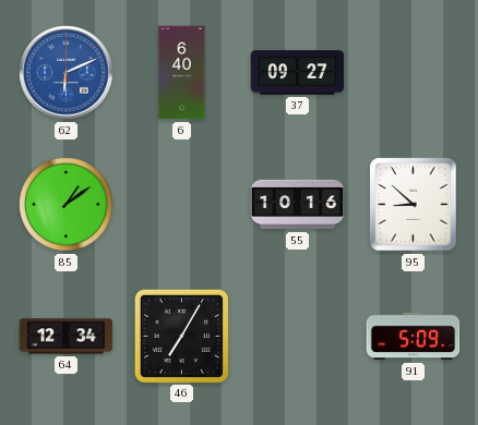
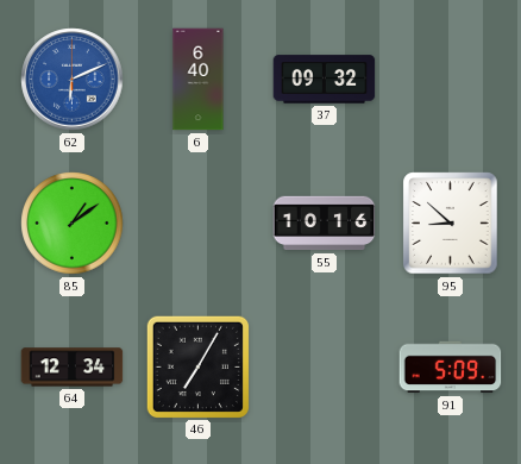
37: 09:27 -> 09:32 (325, 80)
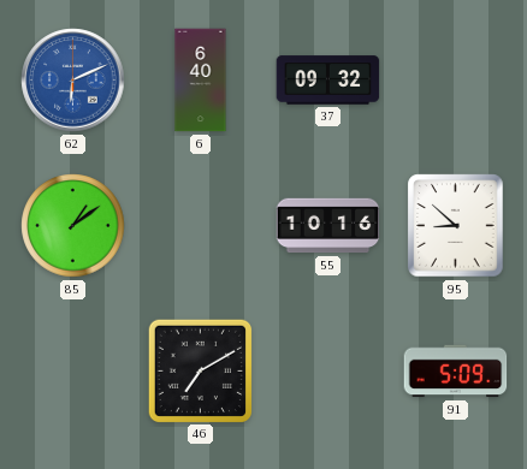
64: 12:34 -> none (73, 368)
46: 7:05 -> 7:10 (200, 370)
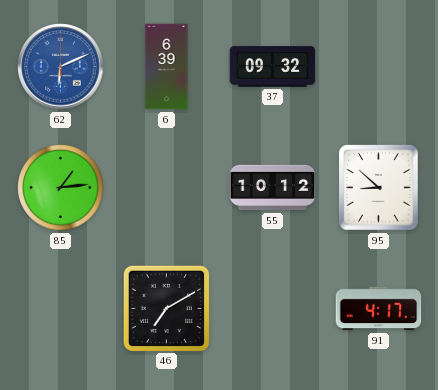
6: 6:40 -> 6:39 (167, 67)
85: 1:09 -> 1:14 (61, 188)
55: 10:16 -> 10:12 (273, 188)
91: 5:09 -> 4:17 (379, 309)
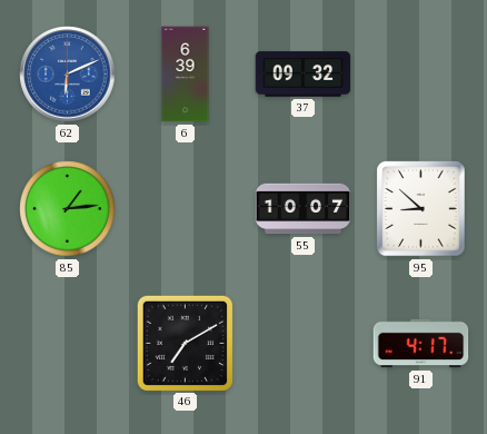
55: 10:12 -> 10:07 (304, 209)
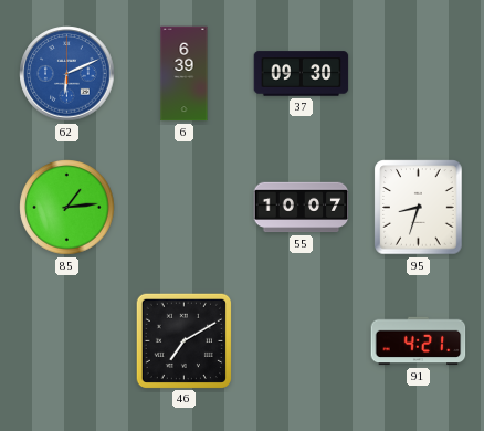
37: 09:32 -> 09:30 (302, 74)
95: 8:52 -> 8:33 (419, 208)
91: 4:17 -> 4:21 (419, 341)
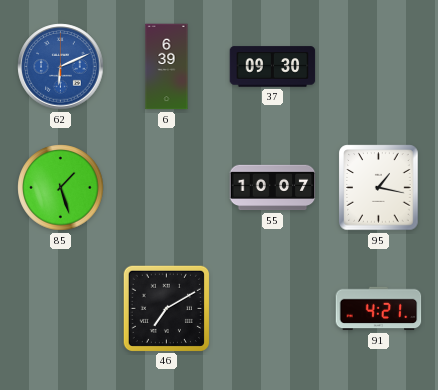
85: 1:14 -> 1:27 (61, 188)
95: 8:33 -> 1:17 (379, 188)
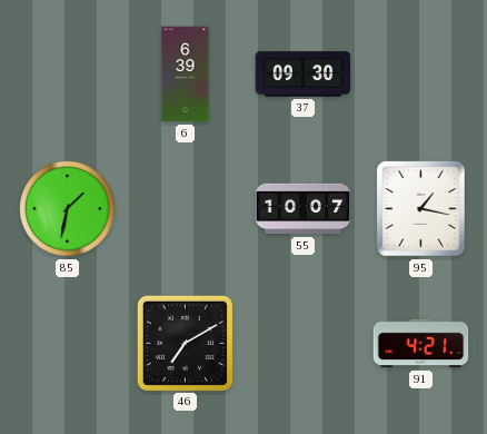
62: 6:11 -> none (61, 67)
85: 1:27 -> 1:32 (68, 209)
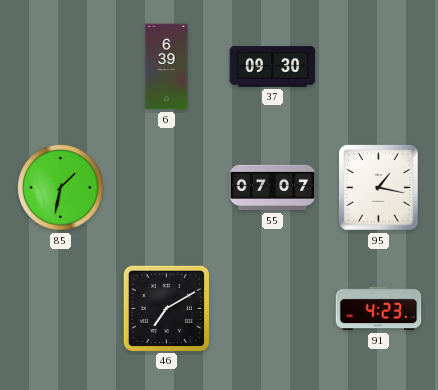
55: 10:07 -> 07:07 (273, 188)
91: 4:21 -> 4:23 (379, 309)
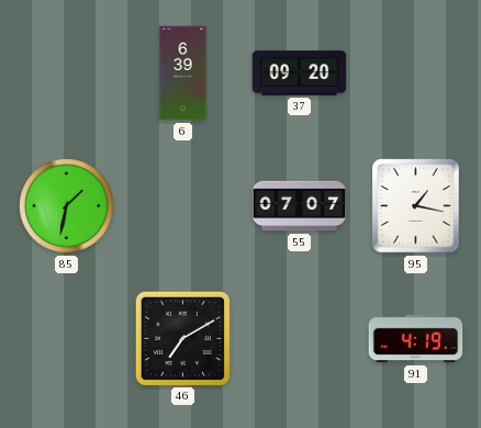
37: 09:30 -> 09:20 (300, 74)
91: 4:23 -> 4:19 (416, 339)
